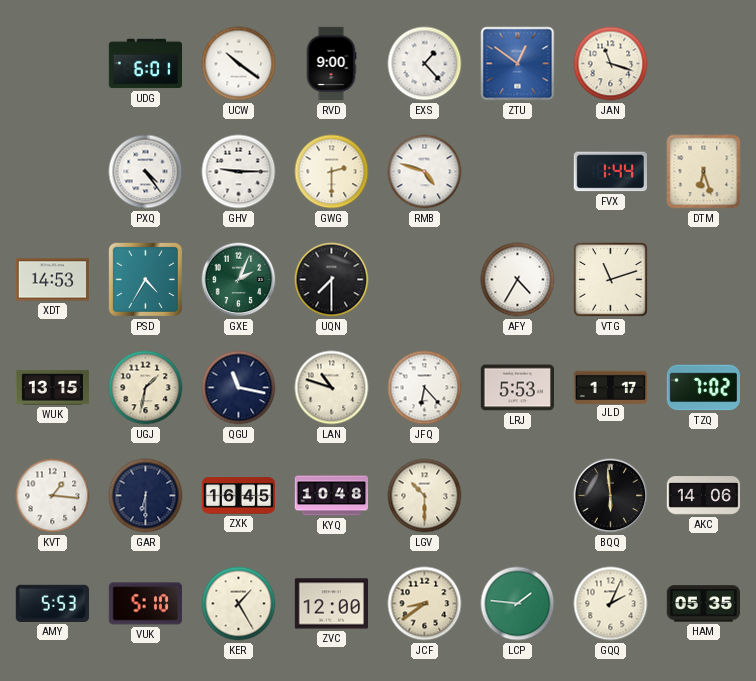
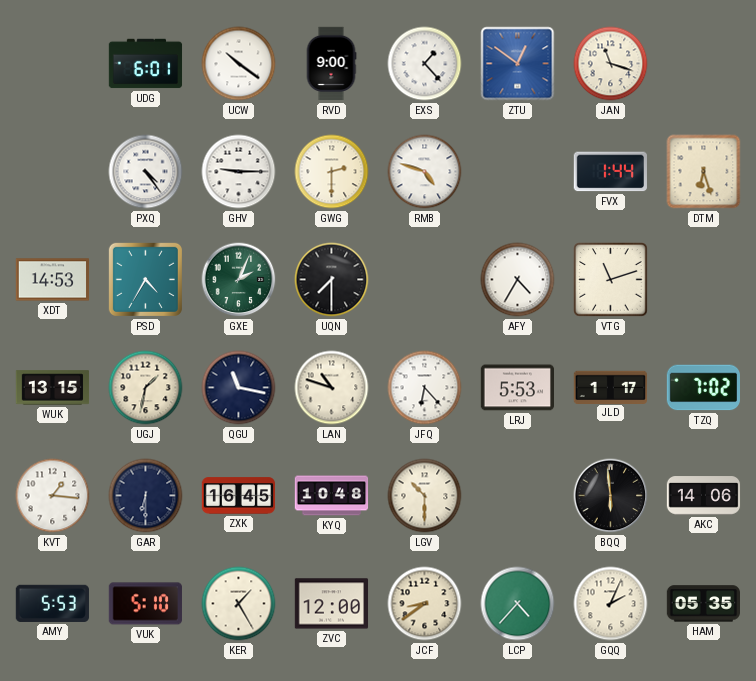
LCP: 1:46 -> 4:37 (518, 604)
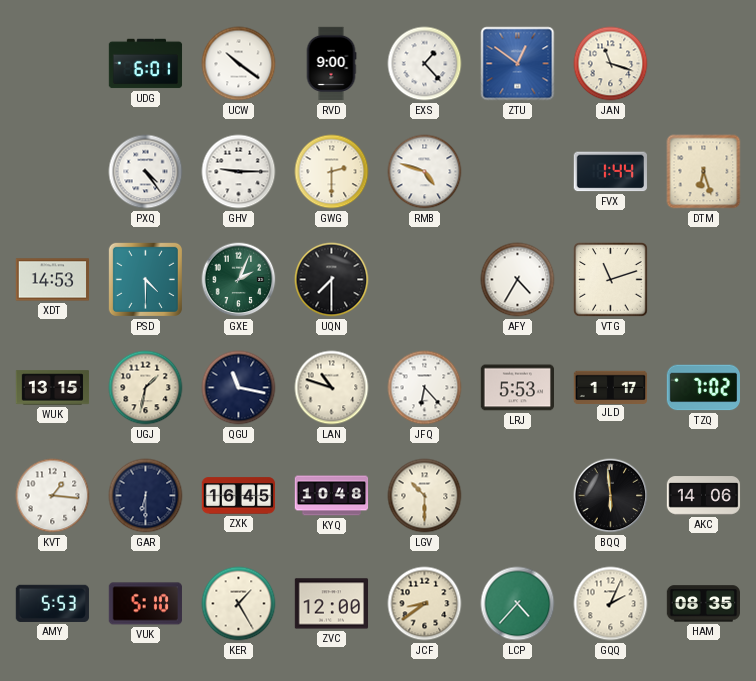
PSD: 4:35 -> 4:30 (145, 279)
HAM: 05:35 -> 08:35 (703, 604)
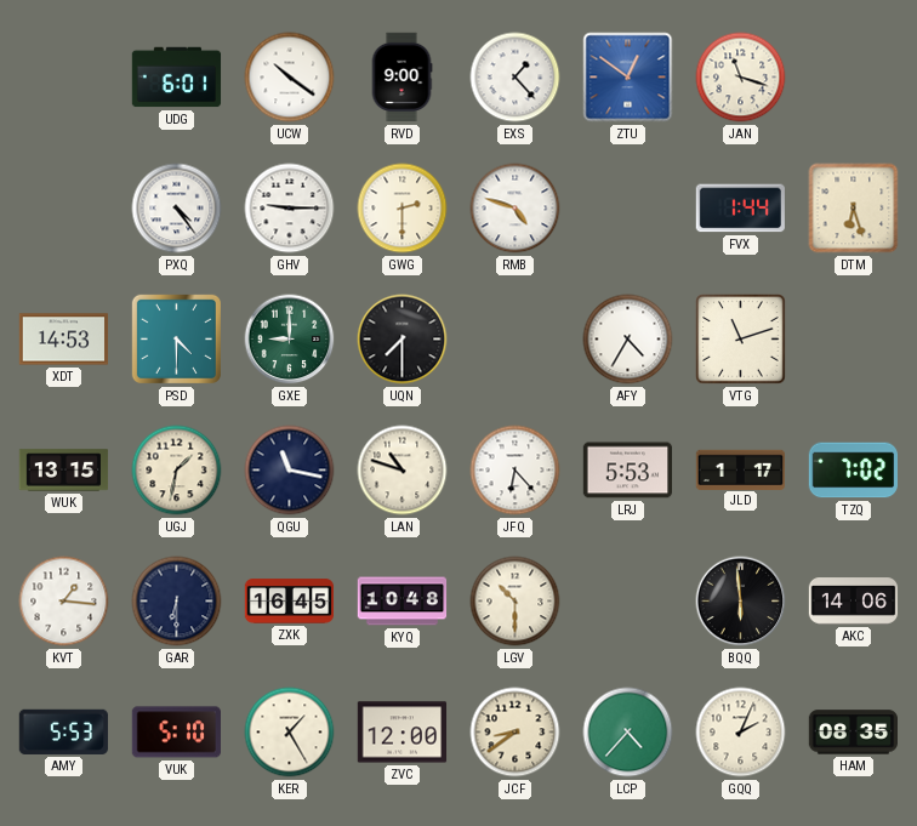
GXE: 2:04 -> 9:00 (290, 340)
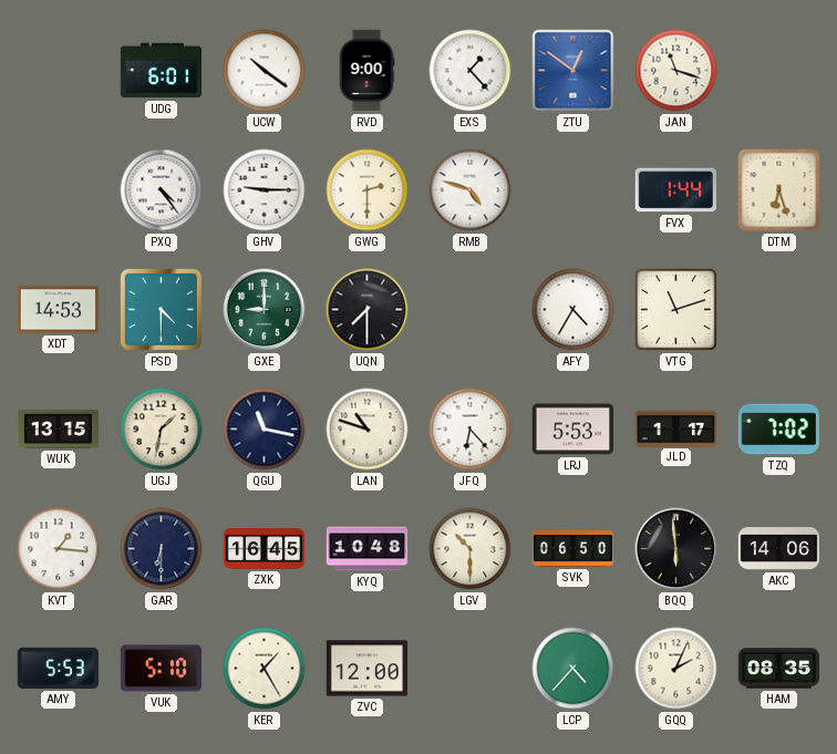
SVK: none -> 06:50 (573, 549)
JCF: 8:39 -> none (516, 733)
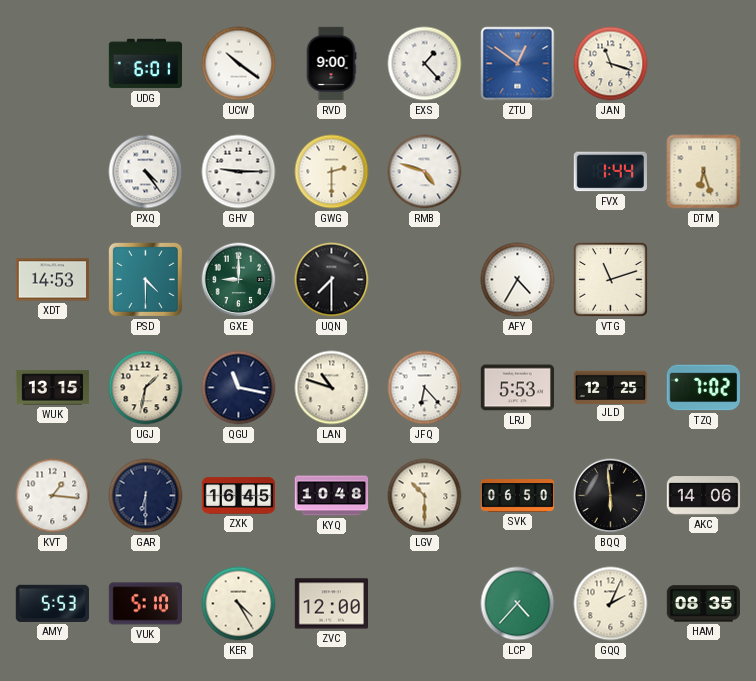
JLD: 1:17 -> 12:25 (610, 387)
KER: 1:25 -> 4:25 (239, 604)
